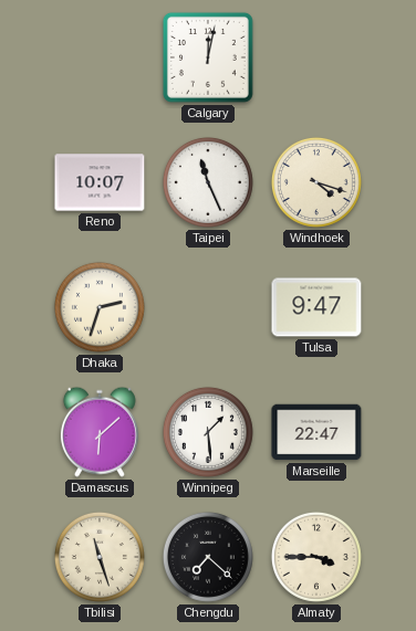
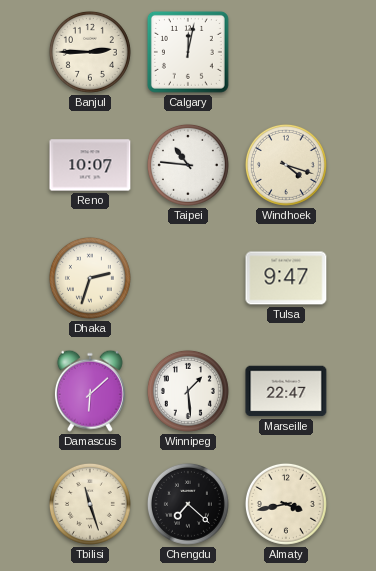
Banjul: none -> 2:45 (90, 52)
Taipei: 11:26 -> 10:46 (188, 165)
Almaty: 3:45 -> 3:43 (286, 504)
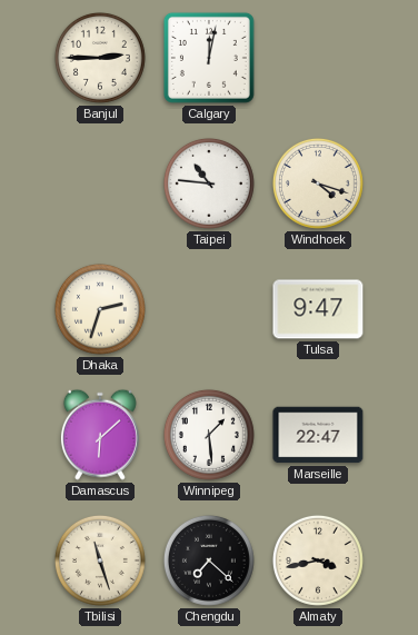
Reno: 10:07 -> none (90, 165)
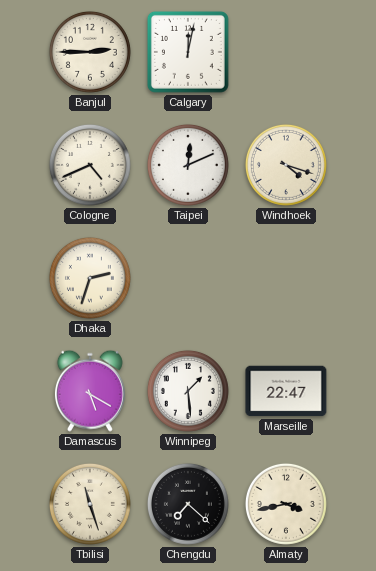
Cologne: none -> 4:41 (90, 165)
Taipei: 10:46 -> 12:11 (188, 165)
Tulsa: 9:47 -> none (318, 309)
Damascus: 6:08 -> 5:20 (90, 391)
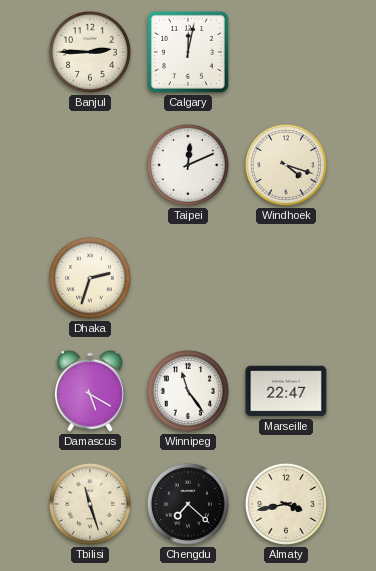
Cologne: 4:41 -> none (90, 165)
Winnipeg: 1:29 -> 11:24 (188, 391)
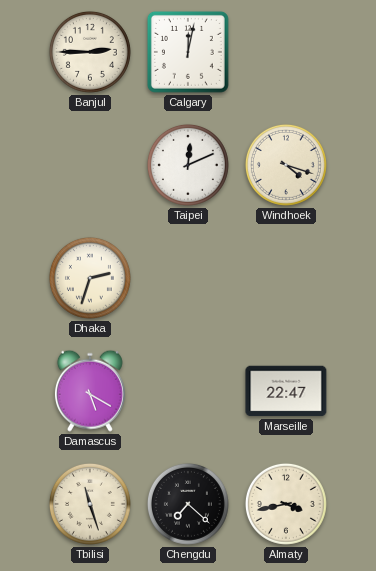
Winnipeg: 11:24 -> none (188, 391)
